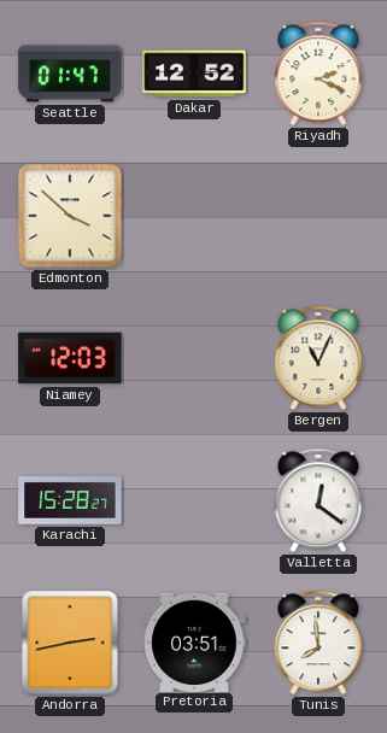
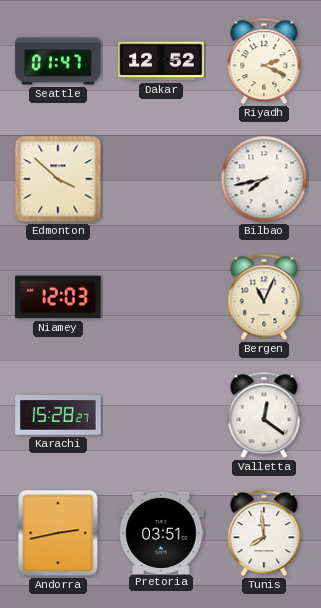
Bilbao: none -> 7:43 (264, 179)
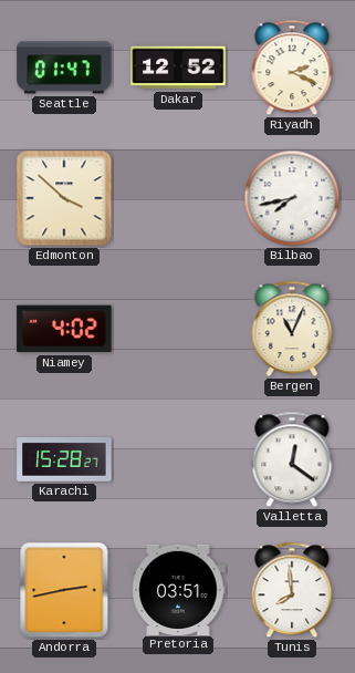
Niamey: 12:03 -> 4:02 (64, 329)
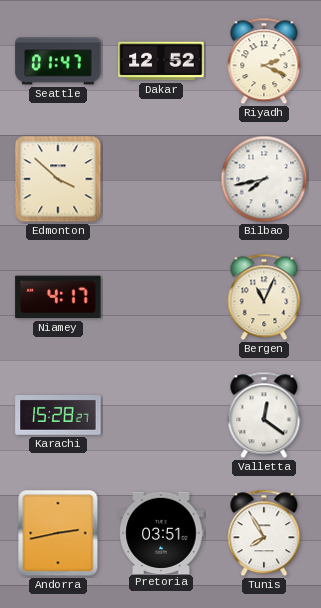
Niamey: 4:02 -> 4:17 (58, 297)
Tunis: 7:59 -> 7:55 (264, 533)
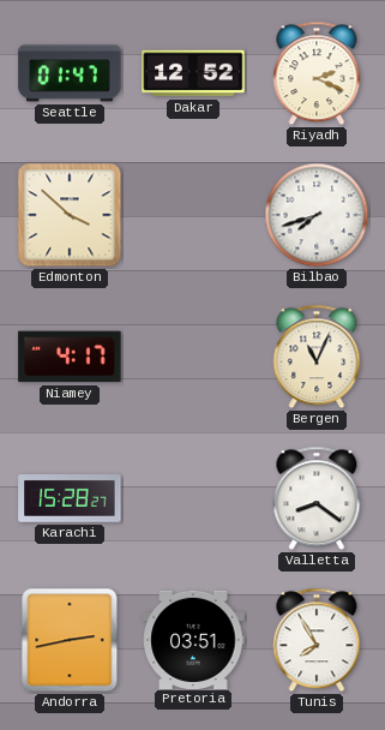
Bilbao: 7:43 -> 7:42 (317, 215)
Valletta: 12:21 -> 8:21 (317, 498)
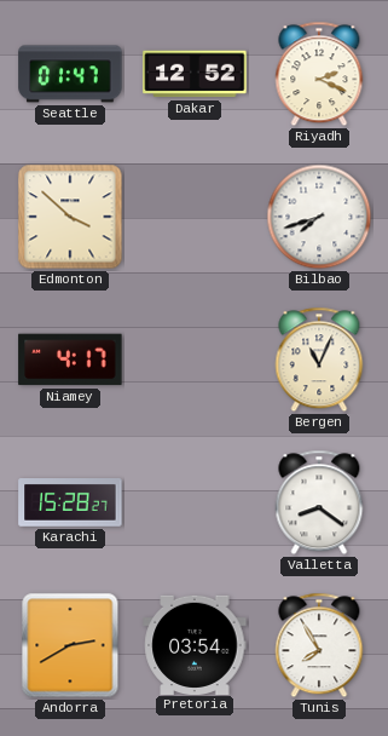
Andorra: 2:43 -> 2:40 (70, 645)
Pretoria: 03:51 -> 03:54 (195, 644)
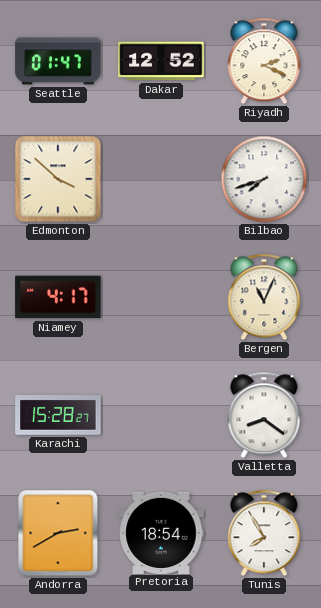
Pretoria: 03:54 -> 18:54 (161, 532)
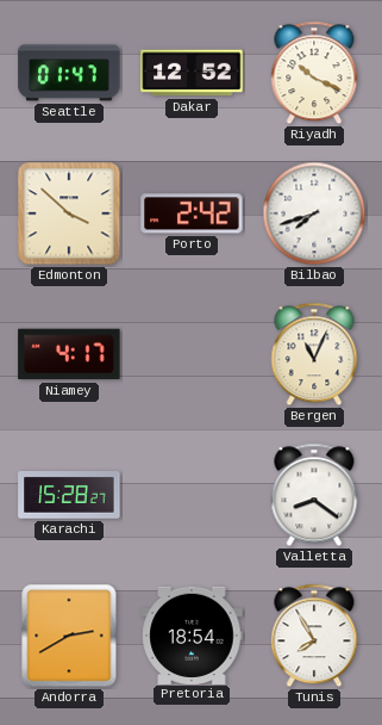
Riyadh: 2:19 -> 10:19 (314, 73)
Porto: none -> 2:42 (192, 213)
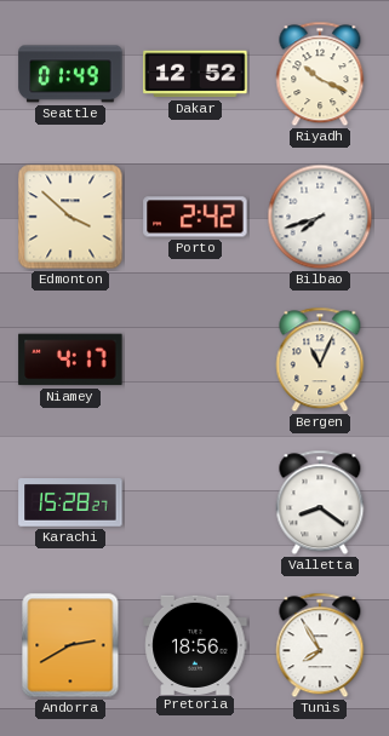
Seattle: 01:47 -> 01:49 (70, 74)
Pretoria: 18:54 -> 18:56 (195, 644)
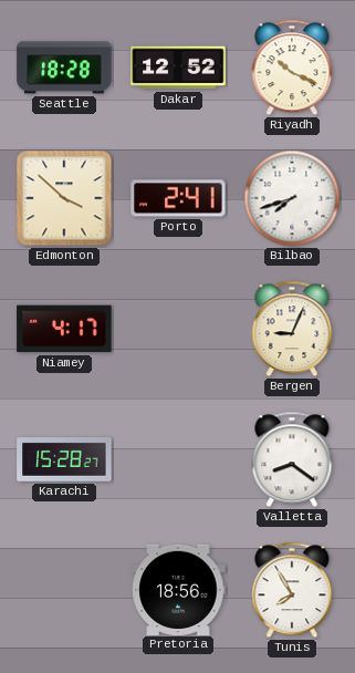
Seattle: 01:49 -> 18:28 (64, 68)
Porto: 2:42 -> 2:41 (178, 198)
Bergen: 11:04 -> 9:04 (292, 329)
Andorra: 2:40 -> none (70, 645)
